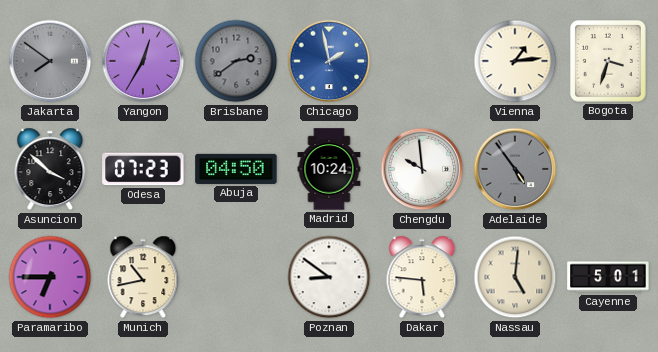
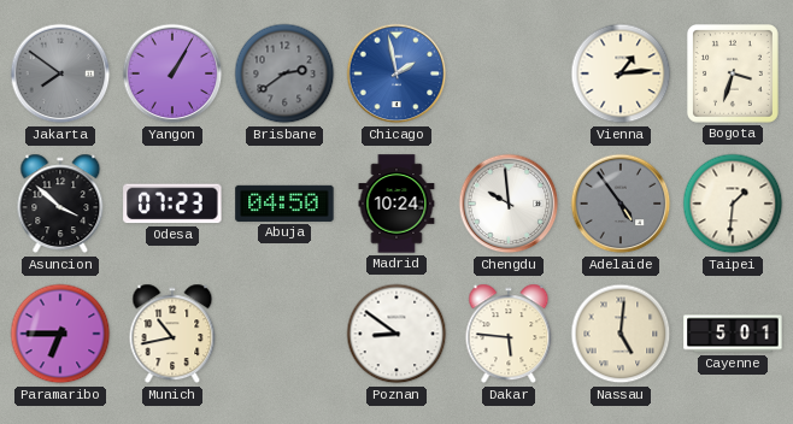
Yangon: 12:35 -> 1:05 (172, 73)
Taipei: none -> 1:31 (733, 204)
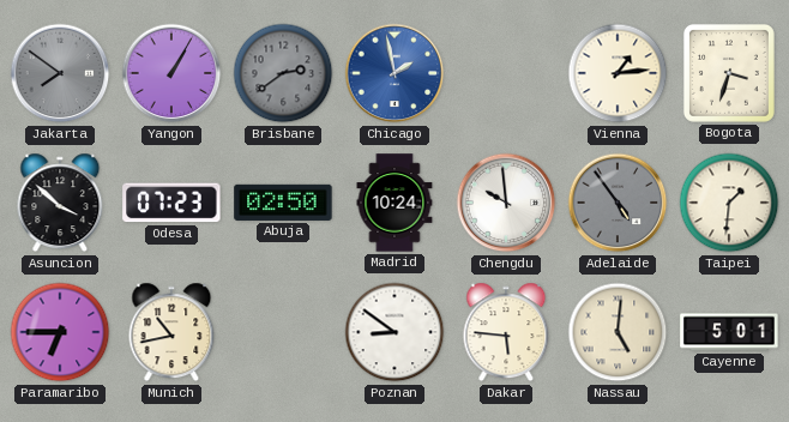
Abuja: 04:50 -> 02:50 (283, 203)
